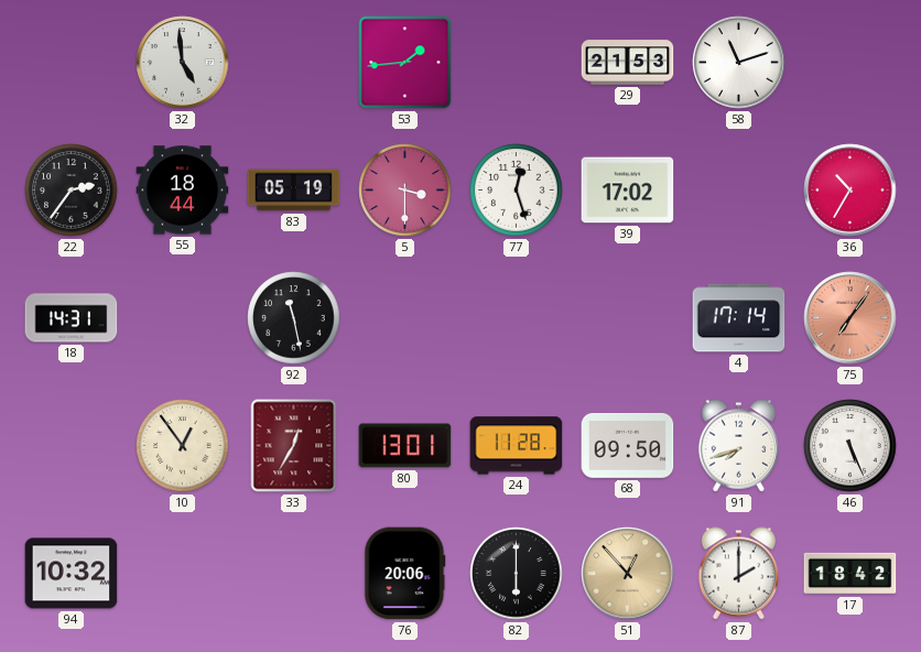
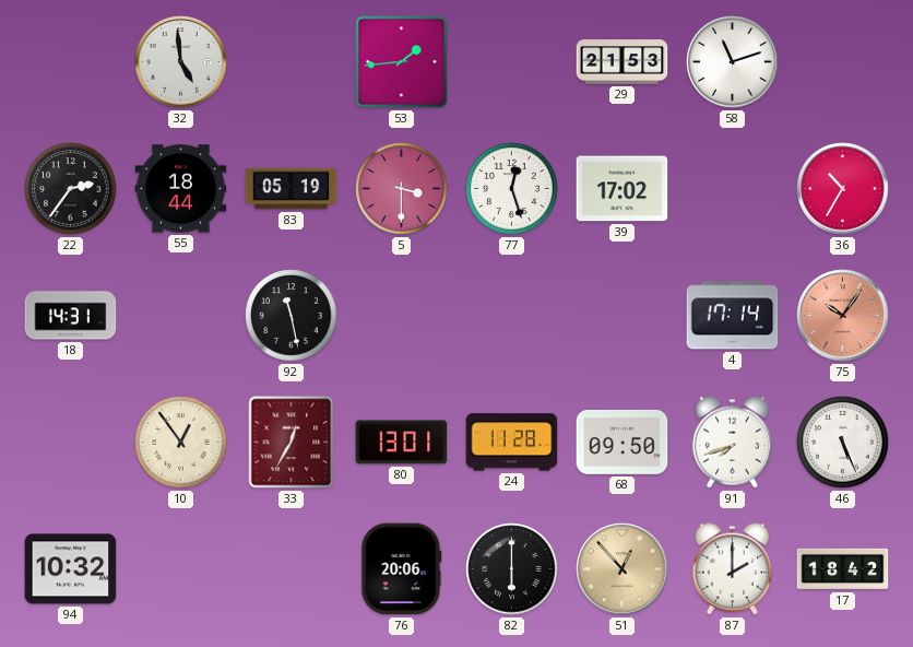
75: 7:06 -> 10:06 (843, 316)
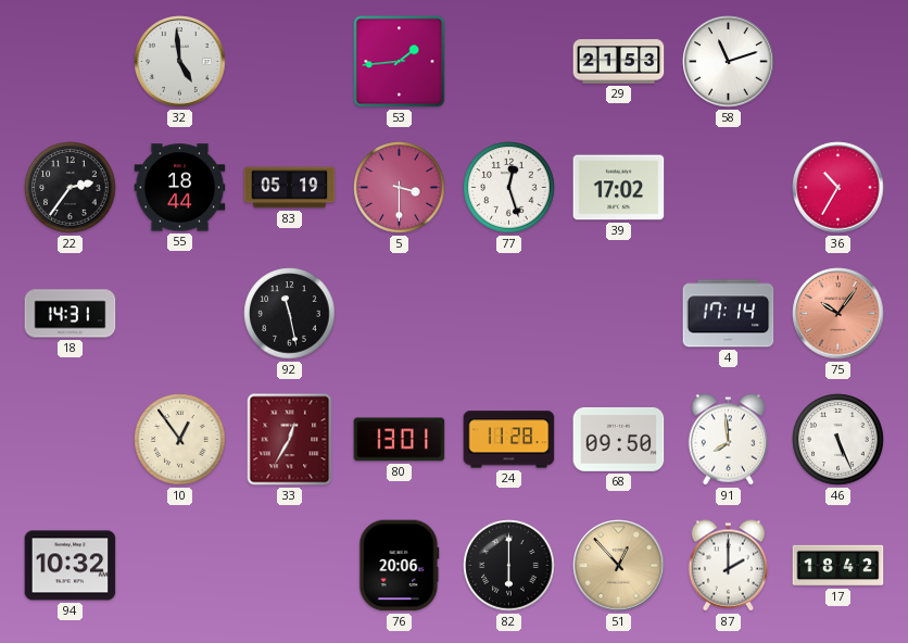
91: 7:42 -> 7:59 (728, 440)
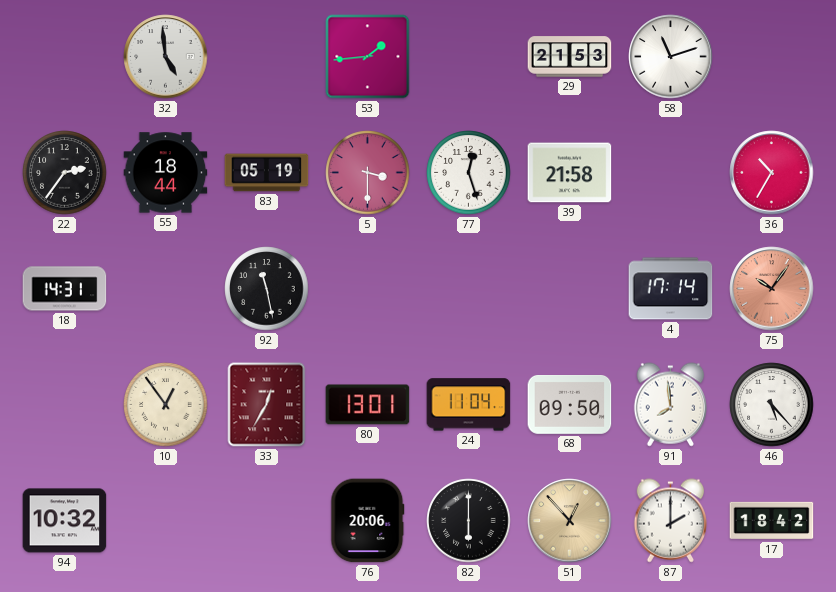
39: 17:02 -> 21:58 (570, 173)
24: 11:28 -> 11:04 (469, 405)
46: 5:26 -> 5:23 (772, 405)
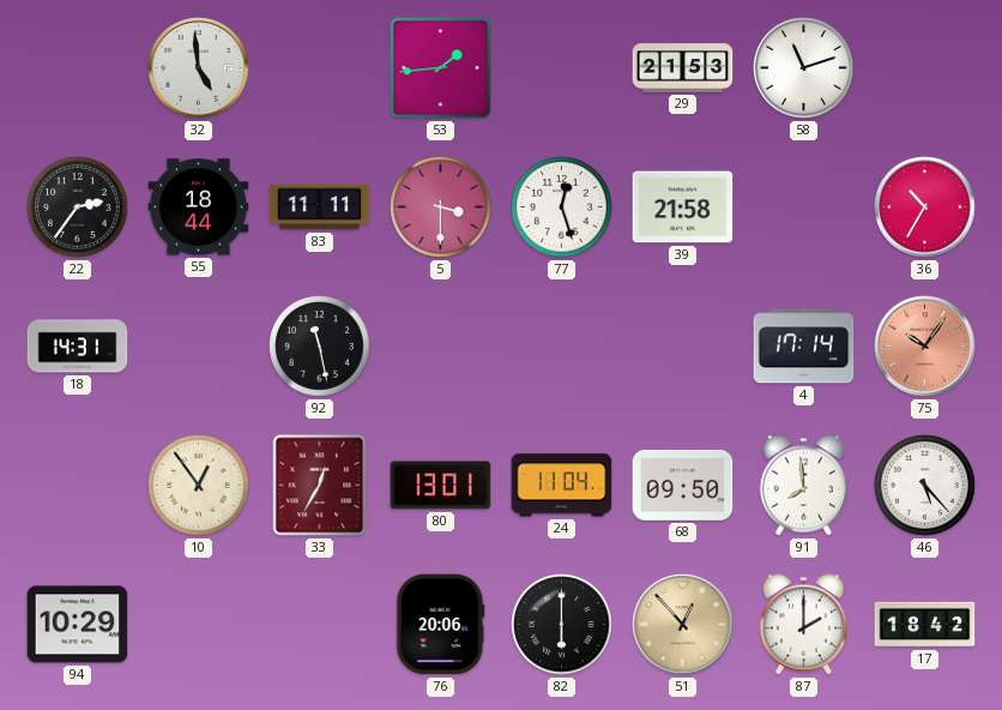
83: 05:19 -> 11:11 (320, 207)
94: 10:32 -> 10:29 (78, 625)
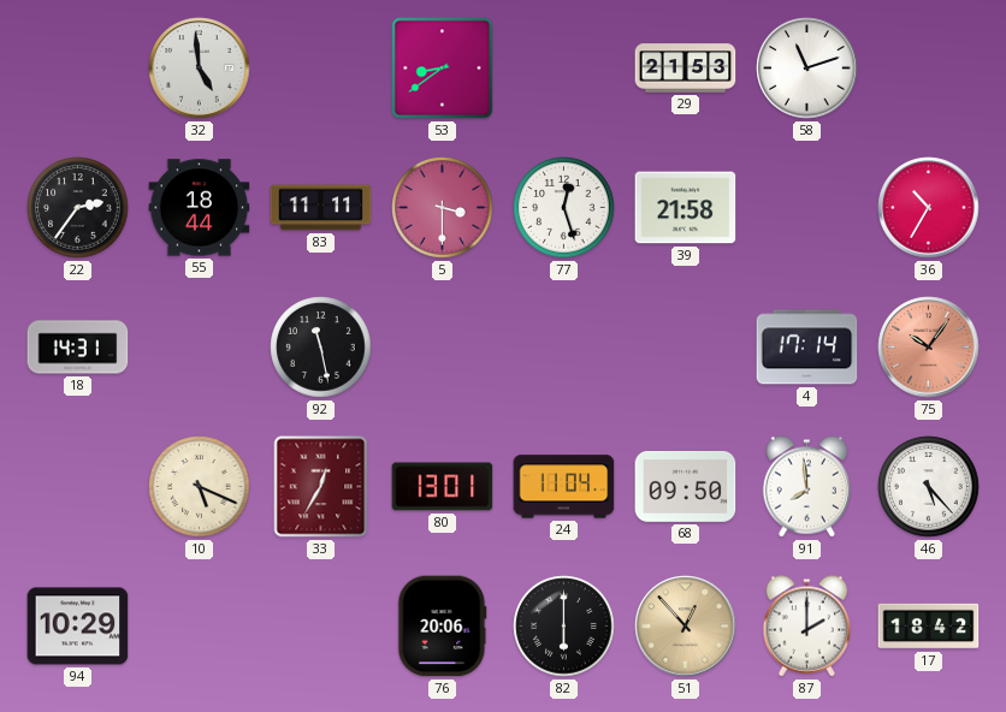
53: 1:44 -> 8:39 (443, 69)
10: 12:54 -> 5:19 (200, 487)
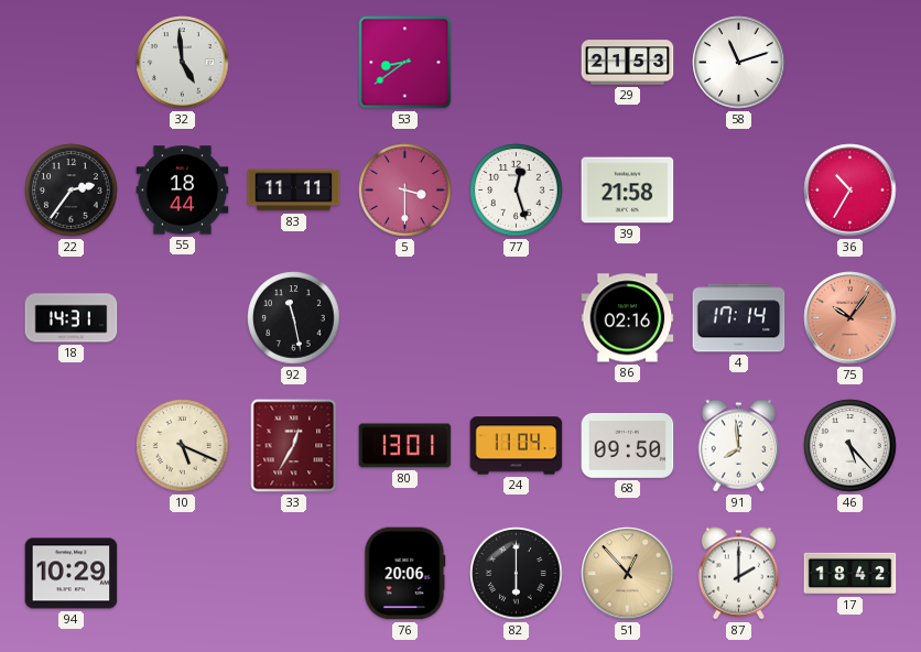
86: none -> 02:16 (628, 318)
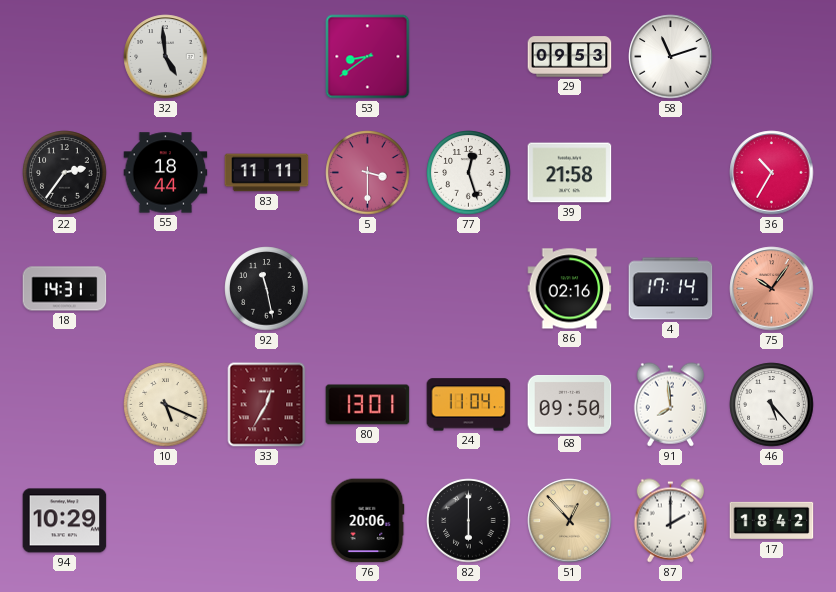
29: 21:53 -> 09:53 (570, 57)
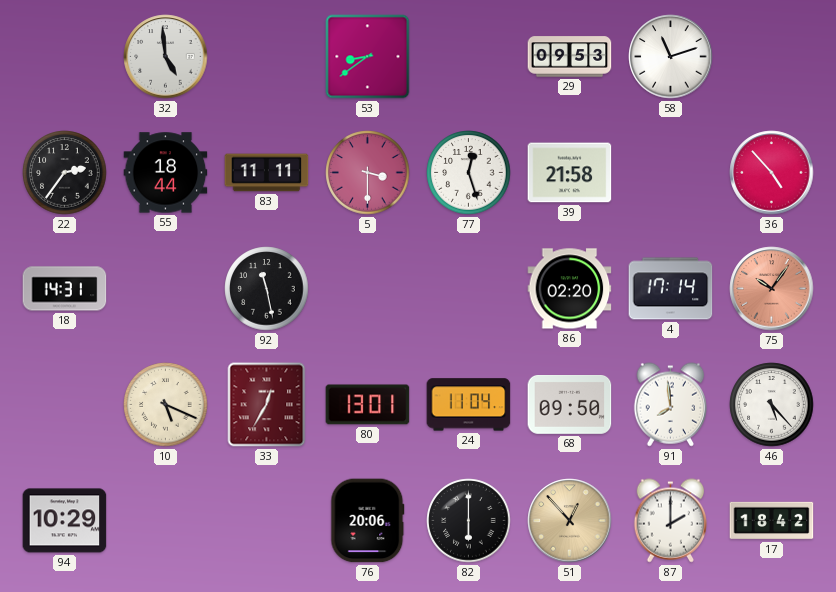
36: 10:35 -> 4:53 (772, 173)
86: 02:16 -> 02:20 (570, 289)
